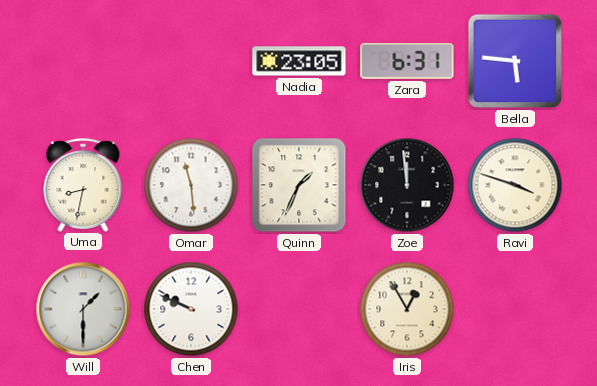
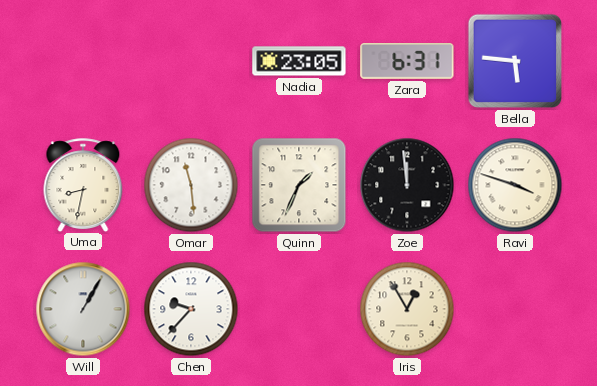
Will: 1:30 -> 1:05 (83, 309)
Chen: 9:49 -> 9:37 (191, 309)
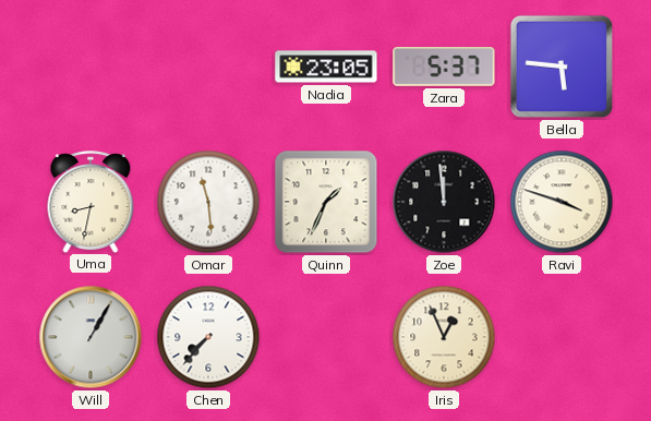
Zara: 6:31 -> 5:37 (444, 68)
Chen: 9:37 -> 7:37 (208, 337)
Iris: 12:55 -> 12:56 (444, 337)
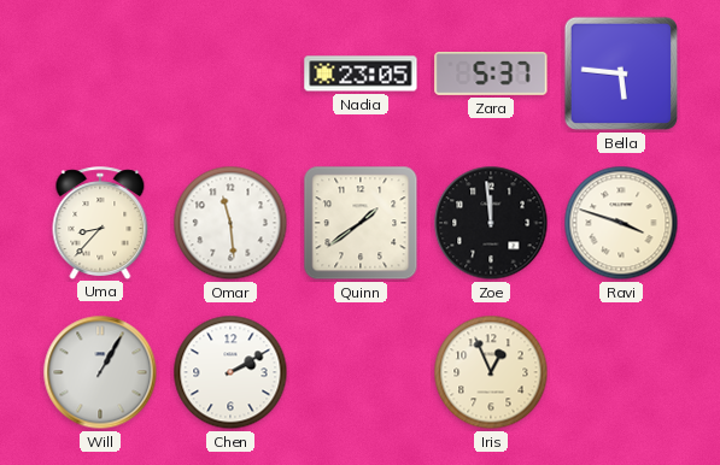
Uma: 8:32 -> 8:37 (100, 223)
Quinn: 1:34 -> 1:39 (361, 223)
Chen: 7:37 -> 2:10 (230, 372)
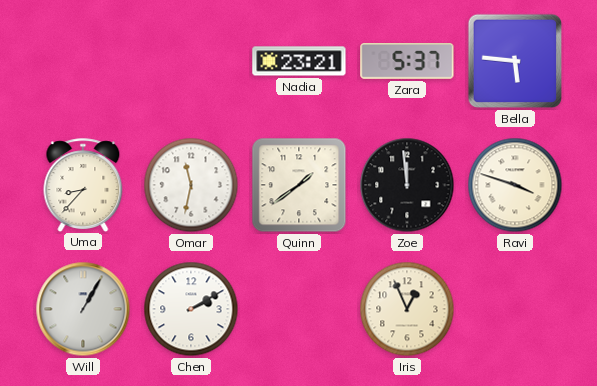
Nadia: 23:05 -> 23:21 (299, 61)
Omar: 11:29 -> 11:32 (191, 185)
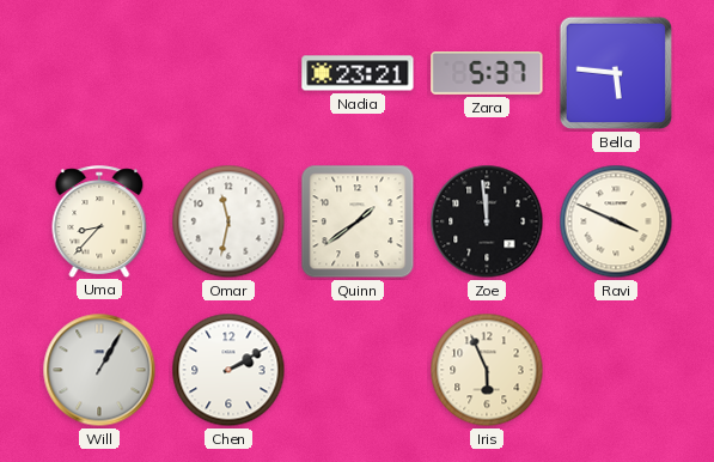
Ravi: 3:48 -> 3:49 (616, 221)
Iris: 12:56 -> 5:56 (487, 370)
